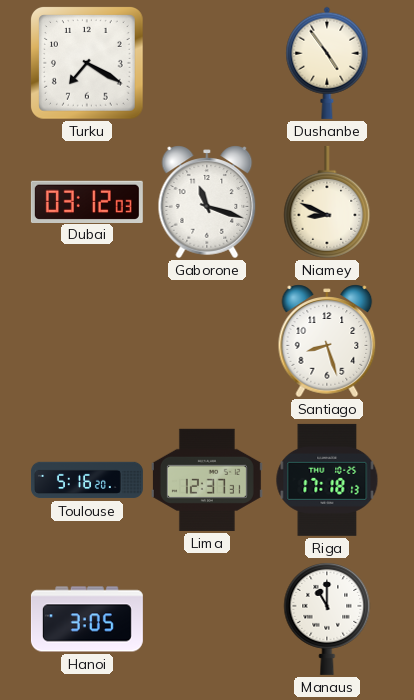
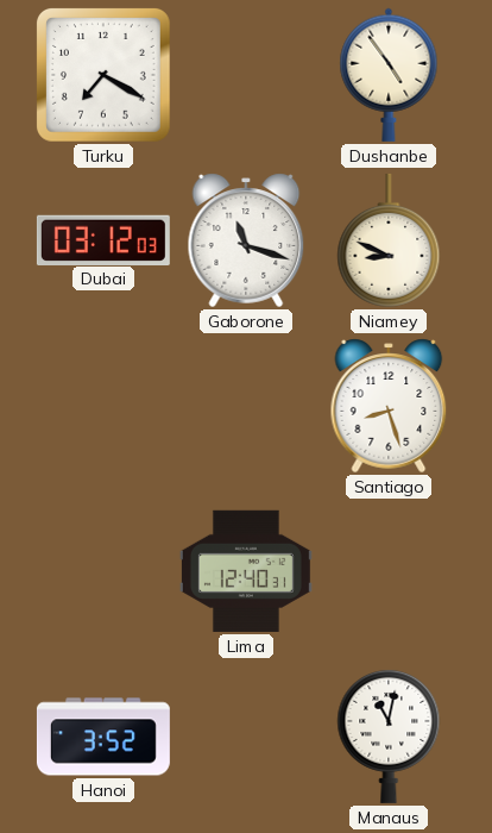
Toulouse: 5:16 -> none (87, 480)
Lima: 12:37 -> 12:40 (246, 571)
Riga: 17:18 -> none (327, 480)
Hanoi: 3:05 -> 3:52 (103, 737)
Manaus: 11:00 -> 11:02 (389, 735)
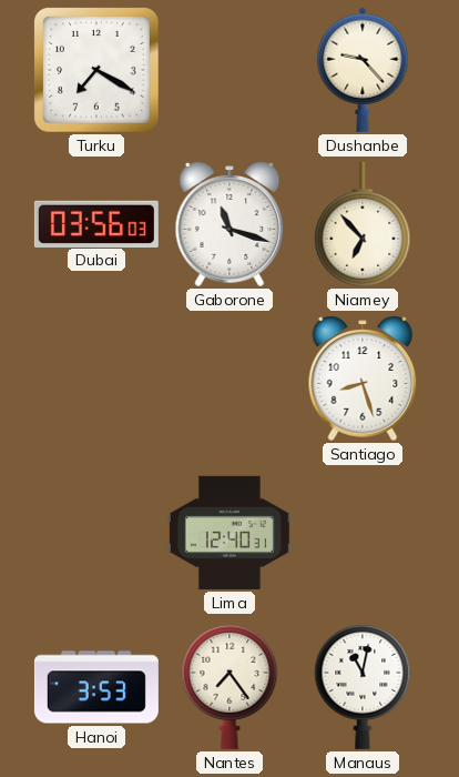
Dushanbe: 4:54 -> 9:23 (363, 70)
Dubai: 03:12 -> 03:56 (96, 223)
Niamey: 8:49 -> 6:53 (363, 224)
Hanoi: 3:52 -> 3:53 (96, 687)
Nantes: none -> 7:24 (229, 686)
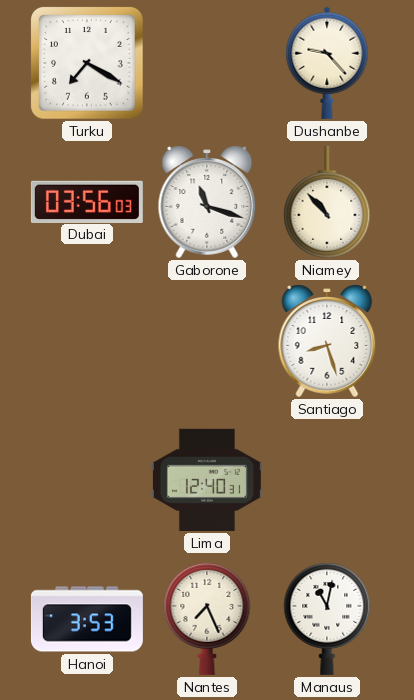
Niamey: 6:53 -> 10:53 (327, 202)
Nantes: 7:24 -> 7:26 (207, 618)
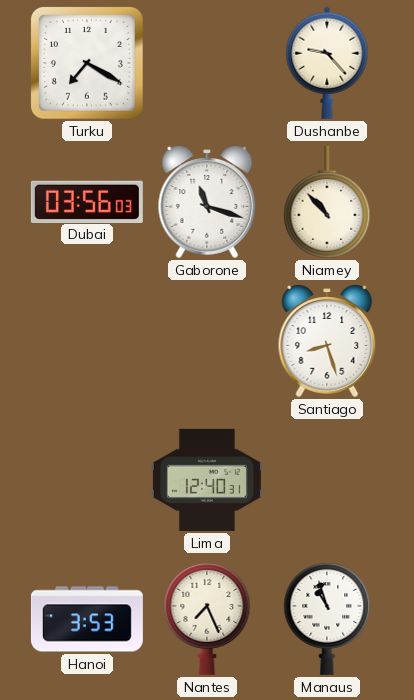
Manaus: 11:02 -> 10:57 (327, 618)
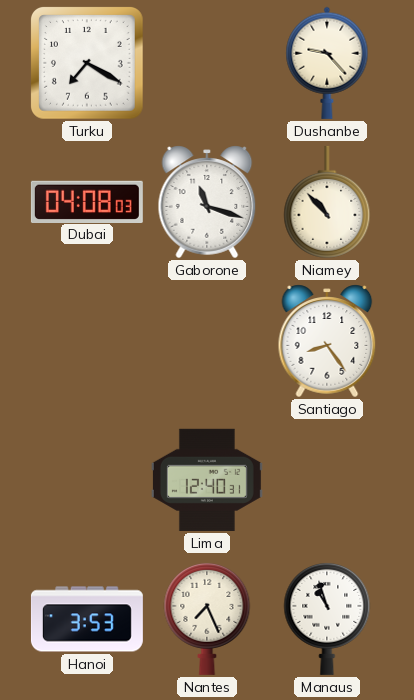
Dubai: 03:56 -> 04:08 (87, 201)
Santiago: 8:27 -> 8:24 (327, 341)
